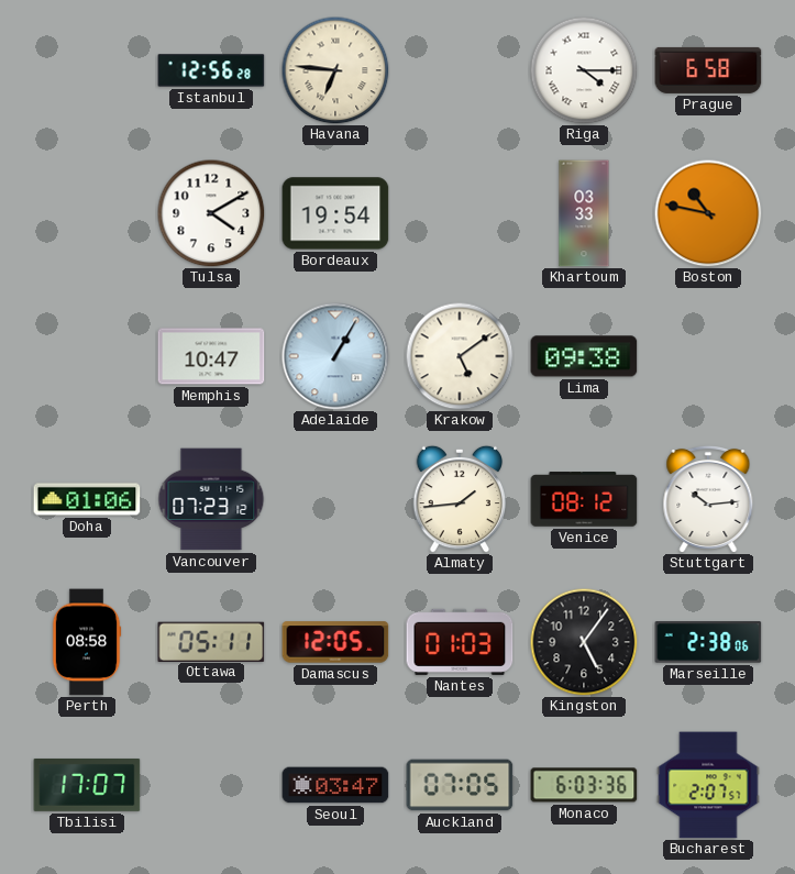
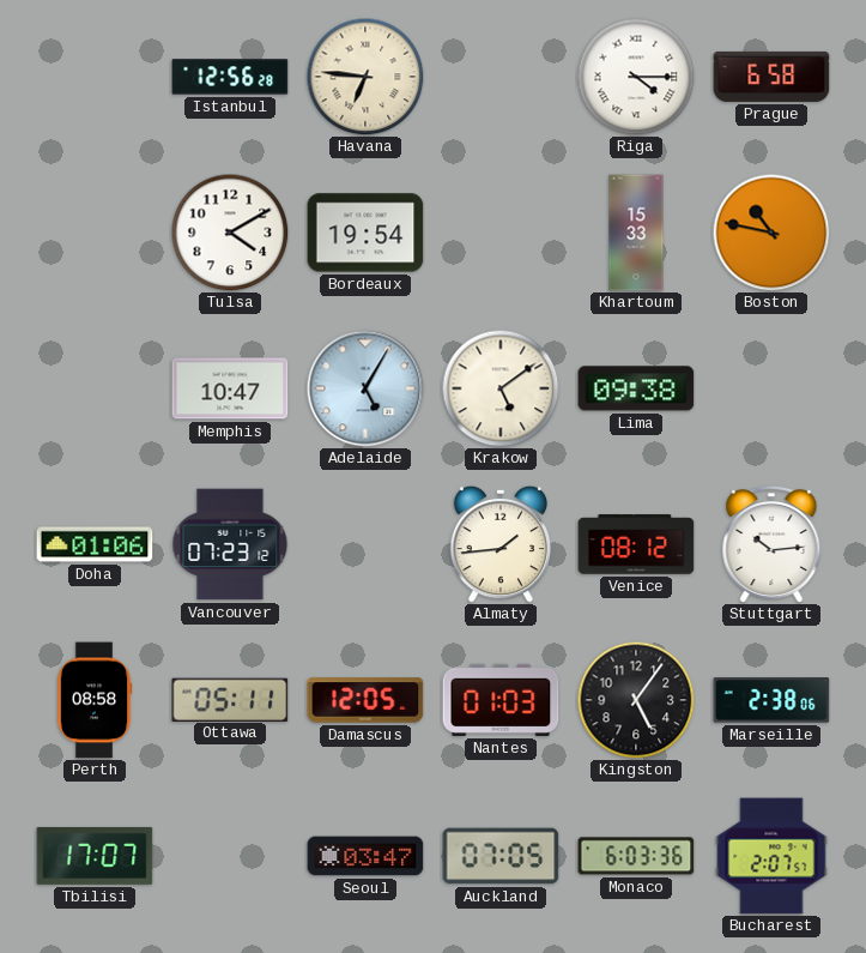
Khartoum: 03:33 -> 15:33 (636, 233)
Adelaide: 1:05 -> 5:05 (365, 388)
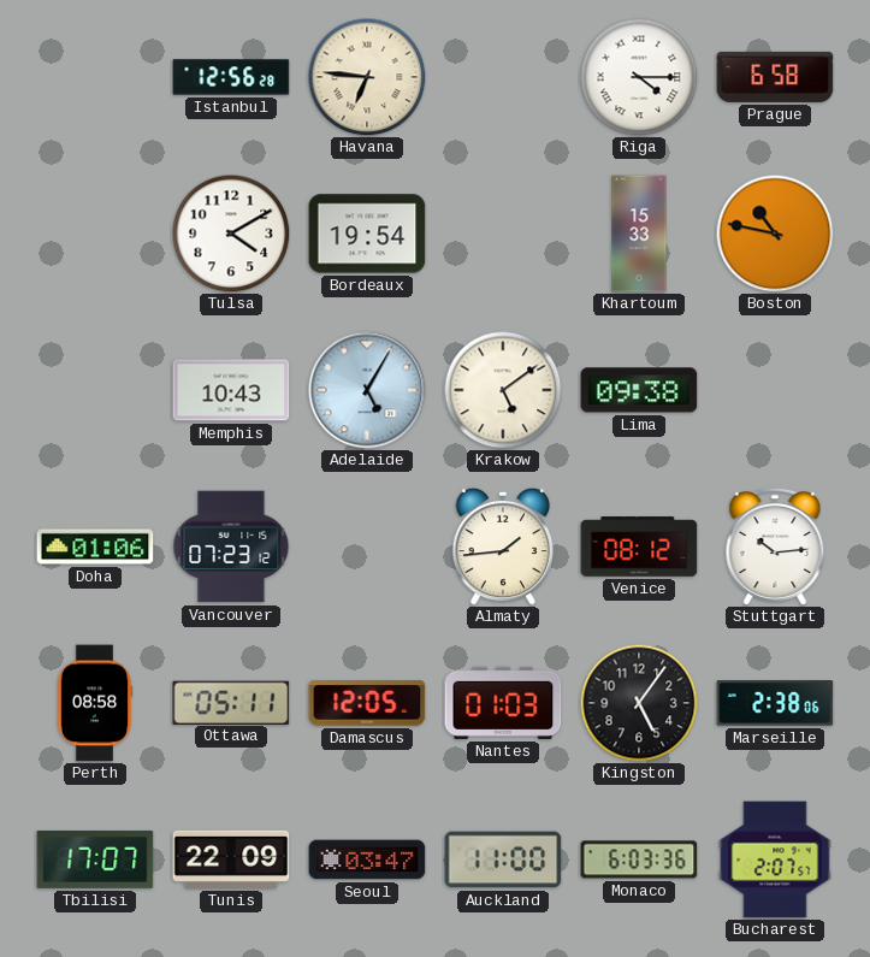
Memphis: 10:47 -> 10:43 (231, 390)
Tunis: none -> 22:09 (231, 859)
Auckland: 07:05 -> 11:00 (503, 859)
